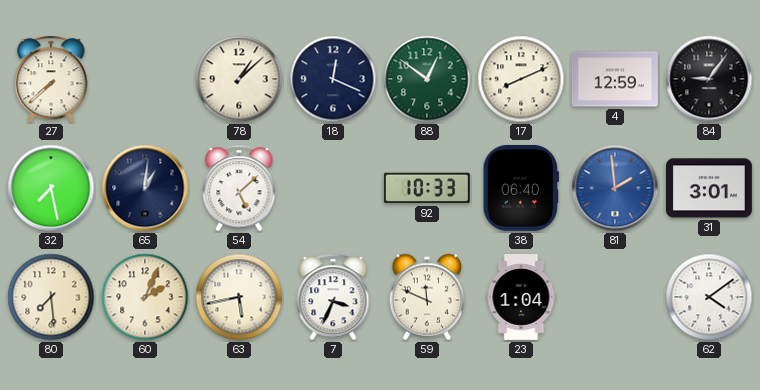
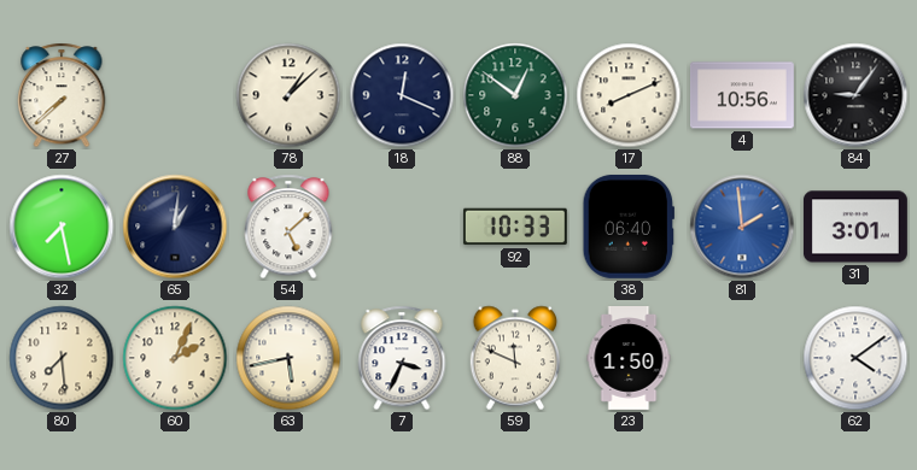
4: 12:59 -> 10:56 (742, 95)
23: 1:04 -> 1:50 (629, 359)
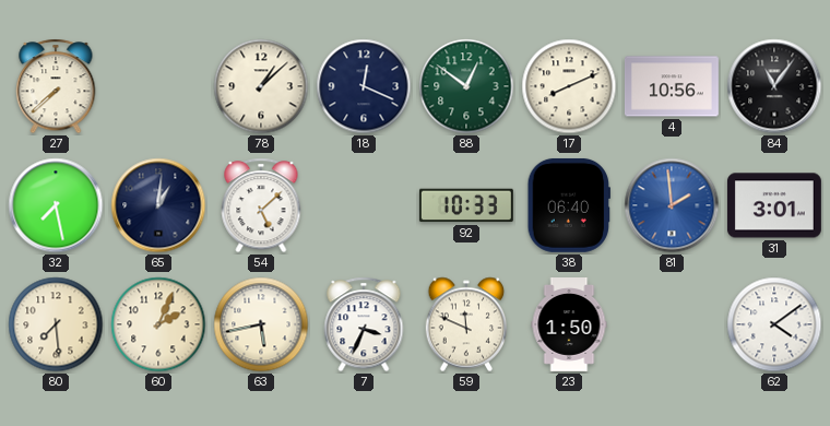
84: 9:06 -> 11:06 (774, 86)
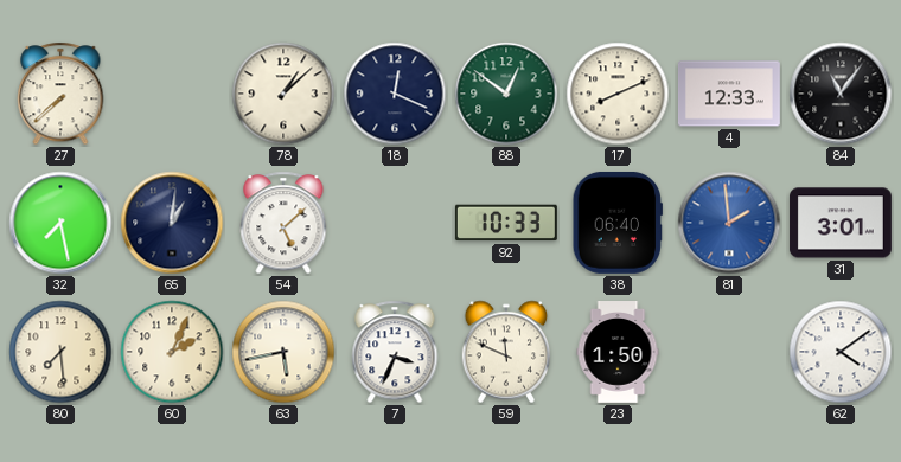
4: 10:56 -> 12:33 (729, 94)
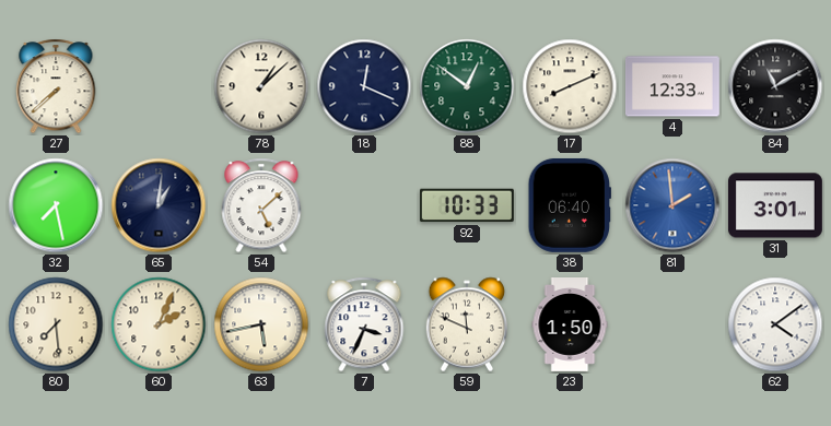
84: 11:06 -> 11:10 (775, 86)
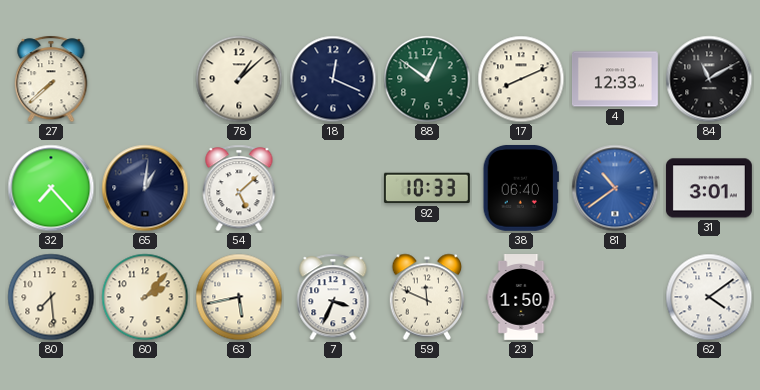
32: 7:28 -> 7:23 (51, 188)
81: 1:59 -> 10:39 (615, 188)
60: 2:04 -> 2:07 (145, 297)
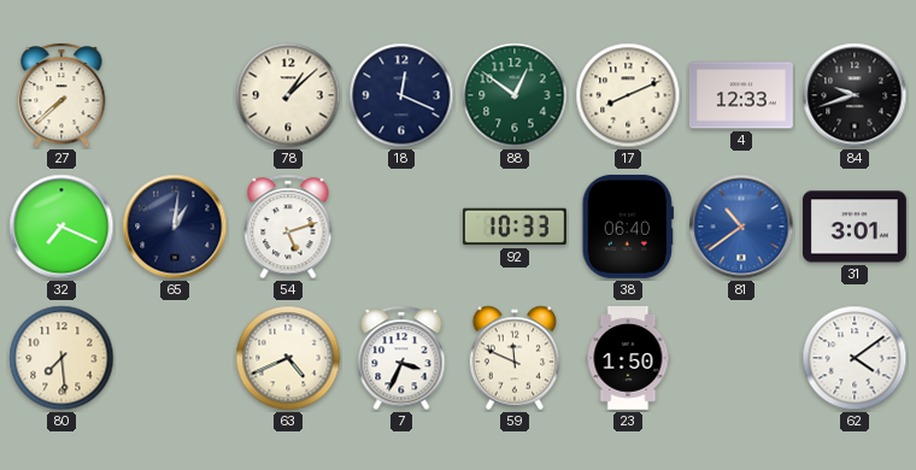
84: 11:10 -> 9:42 (855, 95)
32: 7:23 -> 7:19 (61, 227)
54: 5:08 -> 5:12 (288, 227)
60: 2:07 -> none (145, 297)
63: 5:43 -> 4:41 (288, 358)
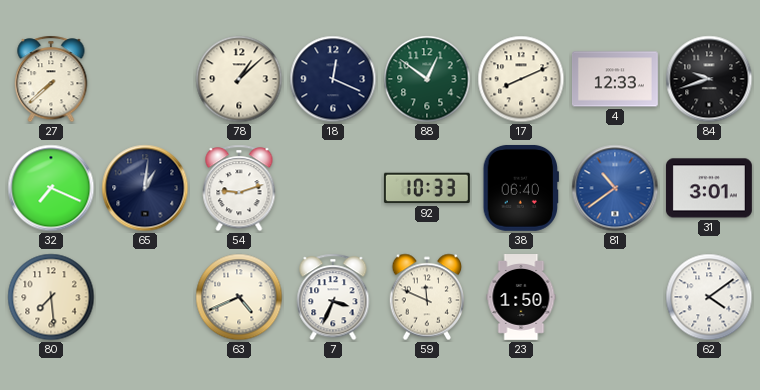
54: 5:12 -> 9:12 (239, 188)
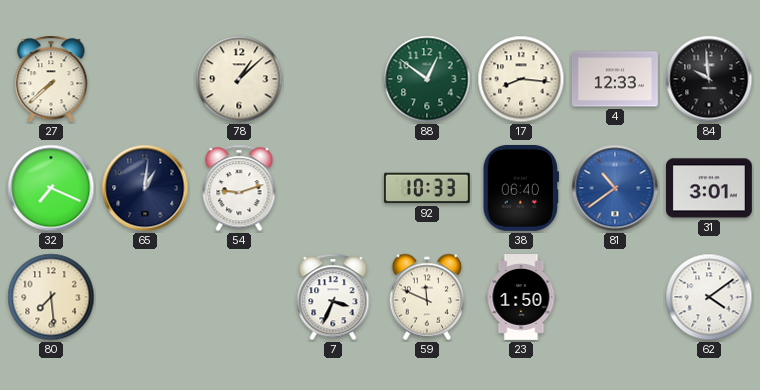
18: 12:19 -> none (333, 79)
17: 8:11 -> 8:16 (521, 79)
84: 9:42 -> 9:59 (709, 79)
63: 4:41 -> none (239, 297)
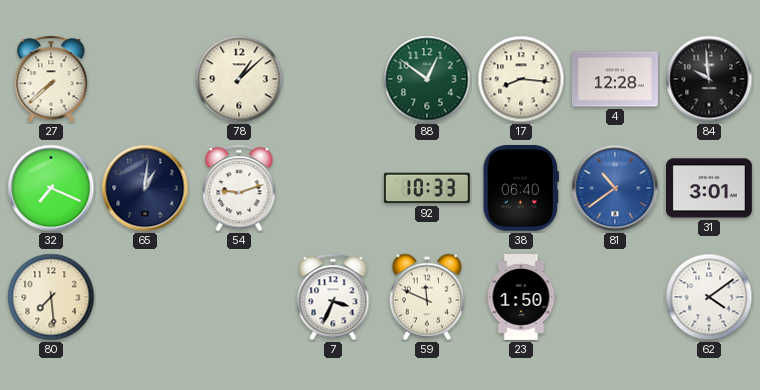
4: 12:33 -> 12:28 (615, 79)
